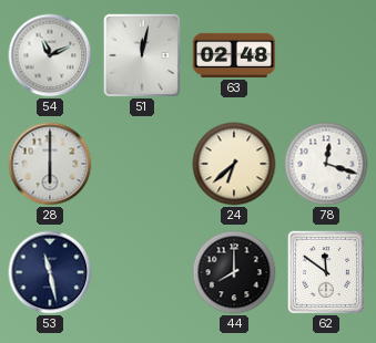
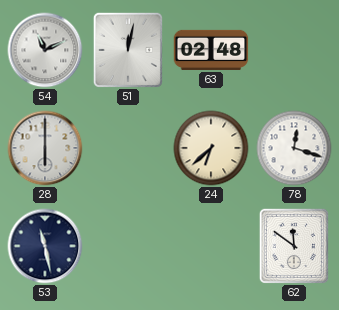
44: 8:00 -> none (234, 272)
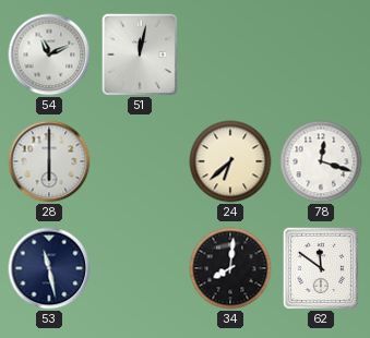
63: 02:48 -> none (211, 50)
34: none -> 8:01 (230, 268)
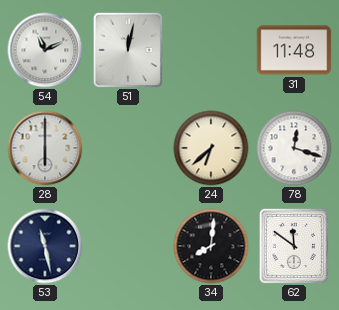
31: none -> 11:48 (294, 50)
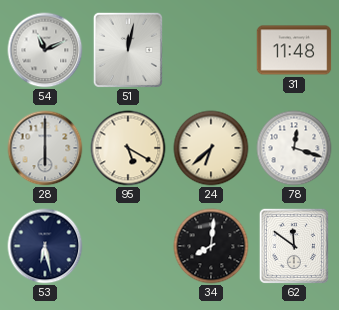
95: none -> 5:20 (128, 148)
53: 11:28 -> 6:28 (45, 246)
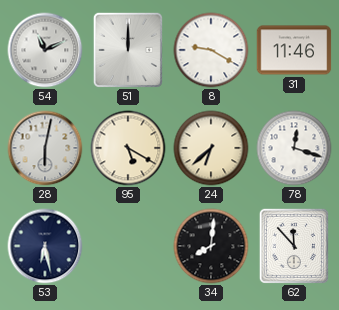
51: 12:02 -> 12:00 (128, 50)
8: none -> 9:20 (211, 50)
31: 11:48 -> 11:46 (294, 50)
28: 6:00 -> 6:02 (45, 148)
62: 11:51 -> 11:53 (294, 246)
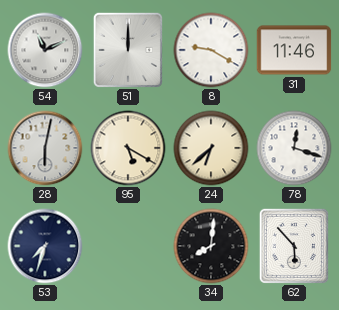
53: 6:28 -> 7:33 (45, 246)
62: 11:53 -> 5:53 (294, 246)
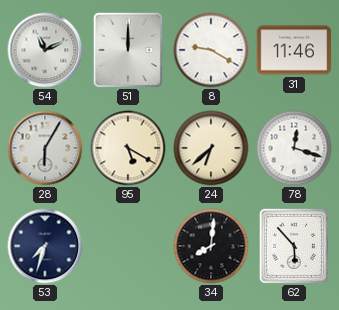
28: 6:02 -> 6:05 (45, 148)
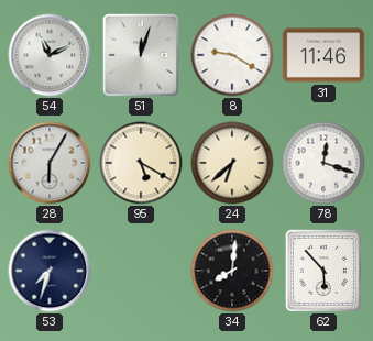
51: 12:00 -> 12:03 (141, 55)
